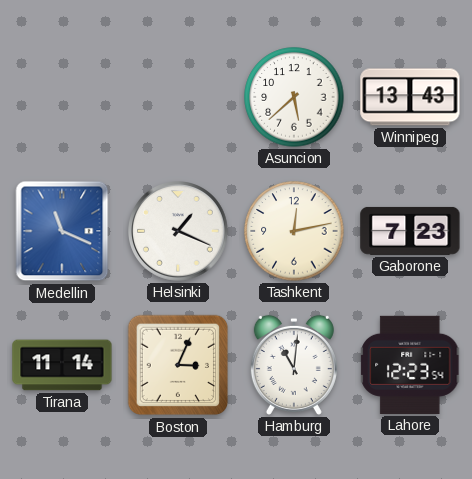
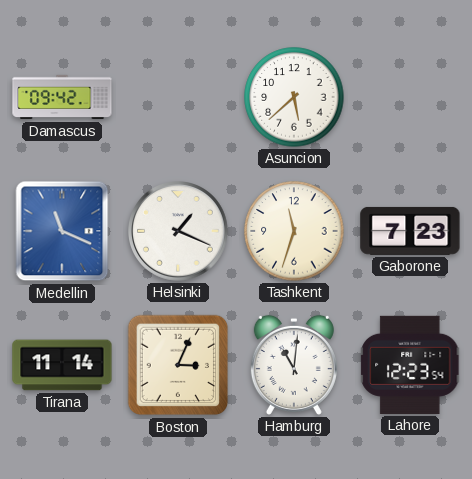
Damascus: none -> 09:42 (62, 97)
Winnipeg: 13:43 -> none (410, 97)
Tashkent: 12:13 -> 11:33 (294, 231)
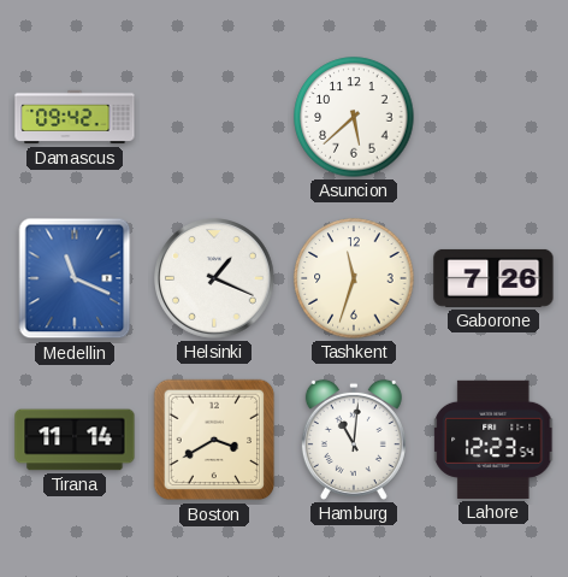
Gaborone: 7:23 -> 7:26 (493, 278)
Boston: 3:04 -> 3:40 (214, 440)
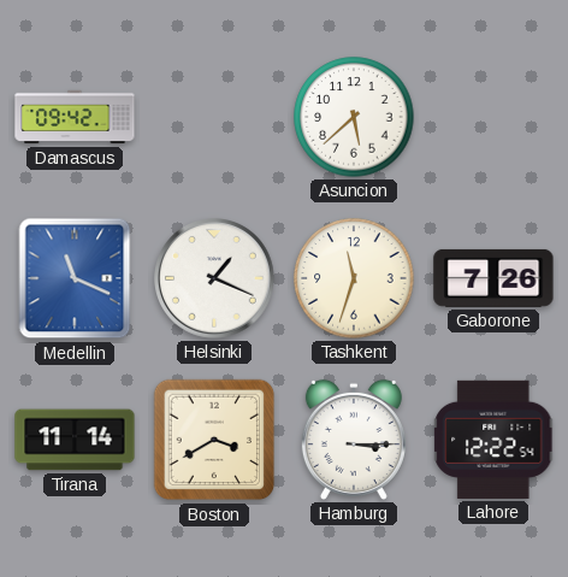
Hamburg: 11:01 -> 3:15 (354, 440)
Lahore: 12:23 -> 12:22 (495, 440)
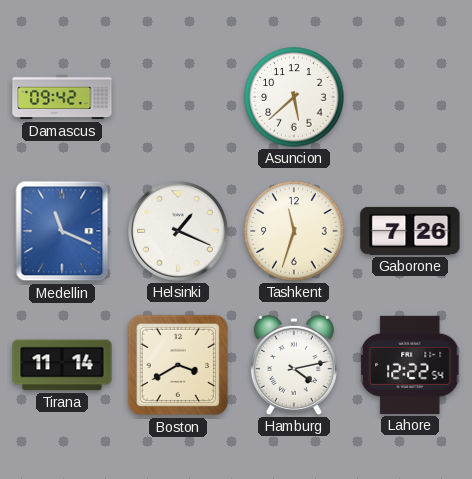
Hamburg: 3:15 -> 4:13 (294, 365)
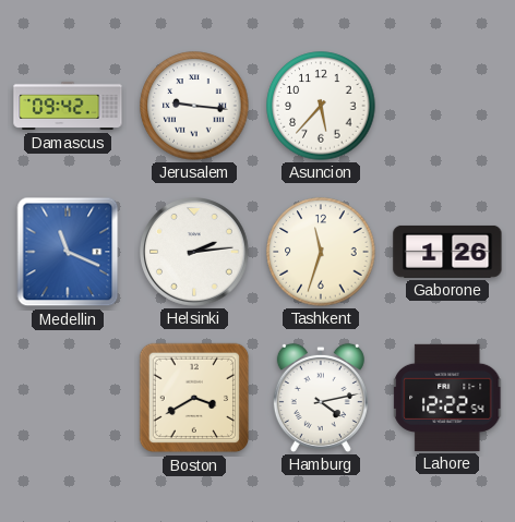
Jerusalem: none -> 9:16 (194, 106)
Asuncion: 5:38 -> 5:37 (321, 106)
Helsinki: 1:19 -> 2:14 (194, 252)
Gaborone: 7:26 -> 1:26 (447, 252)
Tirana: 11:14 -> none (62, 365)
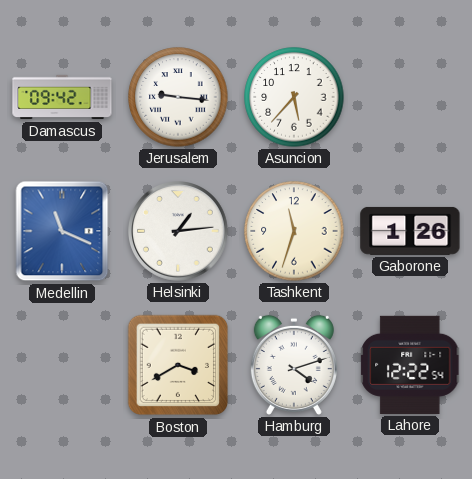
Helsinki: 2:14 -> 1:14 (178, 231)
Hamburg: 4:13 -> 4:12 (294, 365)
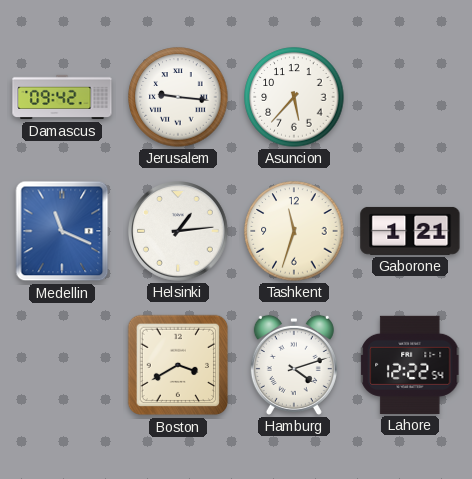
Gaborone: 1:26 -> 1:21 (410, 231)
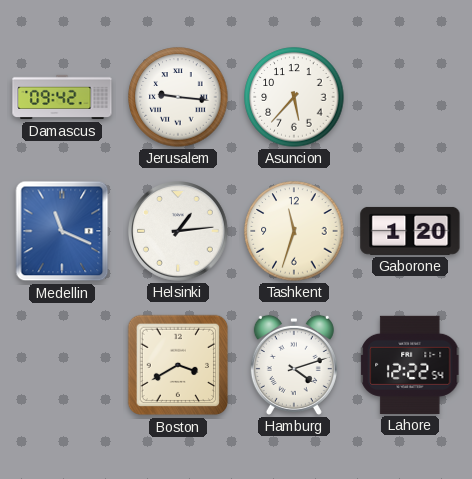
Gaborone: 1:21 -> 1:20 (410, 231)
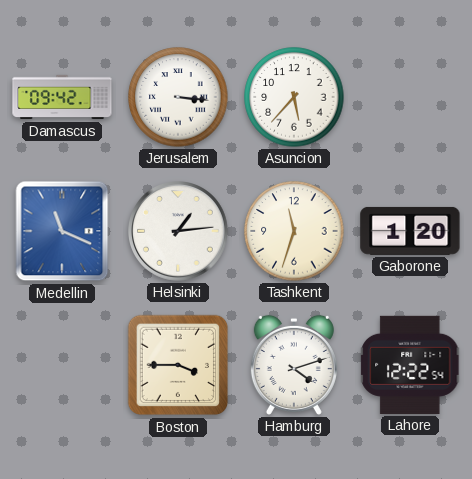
Jerusalem: 9:16 -> 3:16 (178, 97)
Boston: 3:40 -> 3:45 (178, 365)
